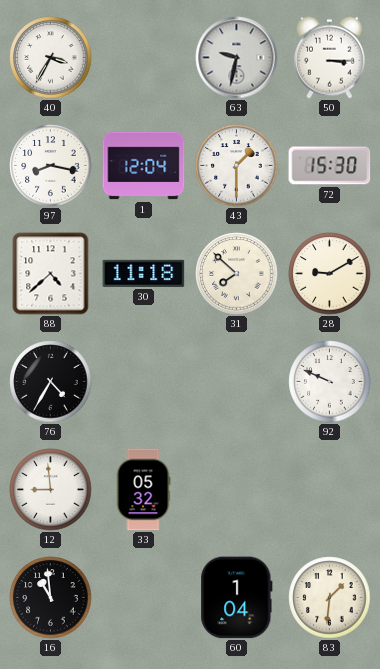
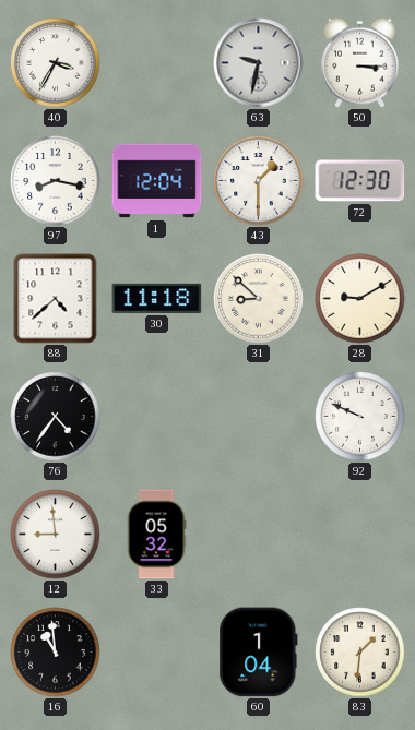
72: 15:30 -> 12:30 (360, 181)
31: 7:52 -> 8:52 (259, 299)
76: 4:35 -> 4:36 (56, 417)
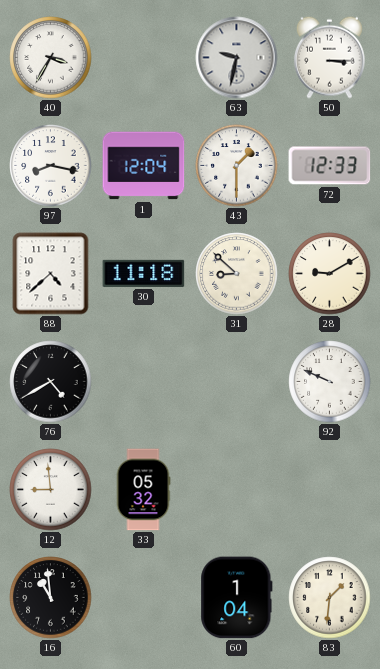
72: 12:30 -> 12:33 (330, 166)
76: 4:36 -> 4:40 (51, 382)
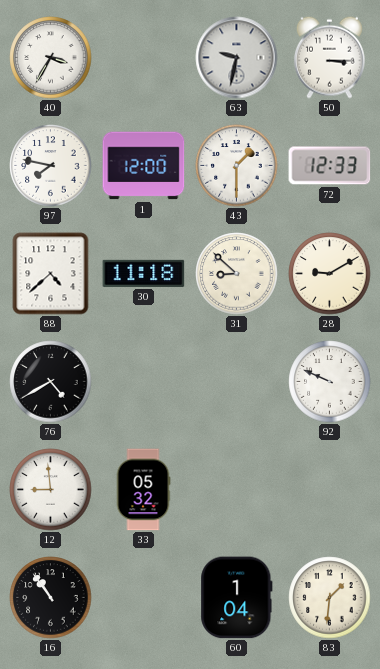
97: 8:17 -> 7:47 (51, 166)
1: 12:04 -> 12:00 (144, 166)
16: 10:59 -> 10:54 (51, 598)
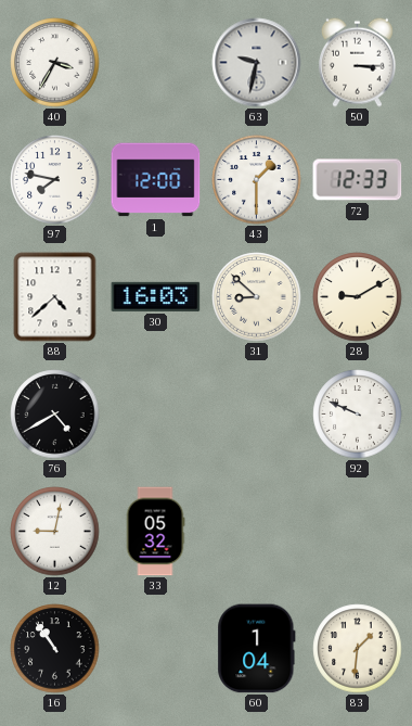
30: 11:18 -> 16:03 (156, 296)
12: 8:59 -> 9:02 (55, 532)
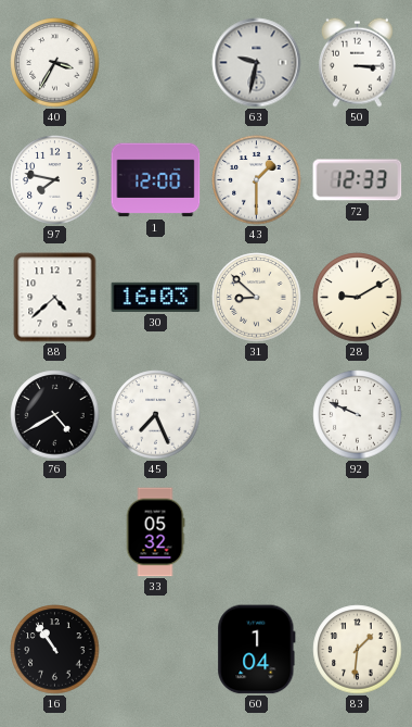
45: none -> 7:26 (156, 415)
12: 9:02 -> none (55, 532)
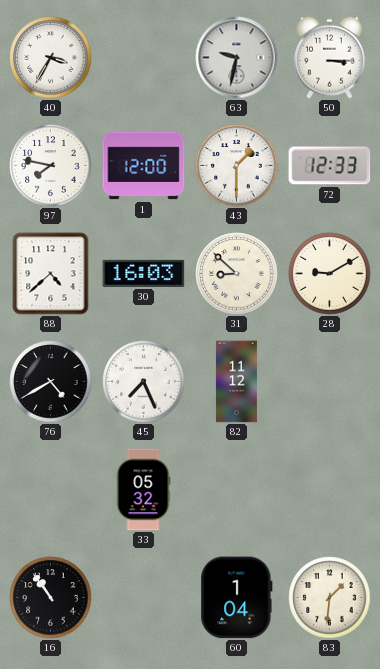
82: none -> 11:12 (236, 382)
92: 9:49 -> none (358, 415)
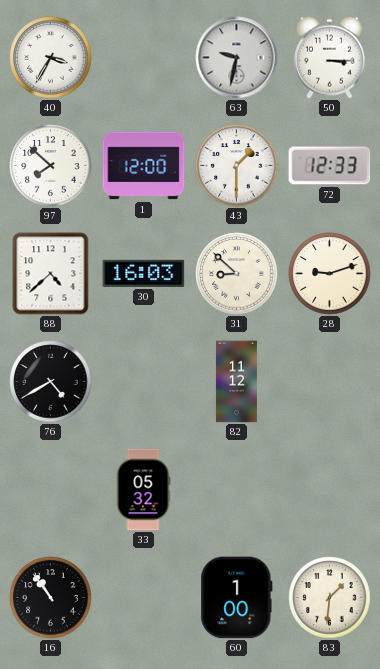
97: 7:47 -> 7:52 (51, 166)
28: 9:10 -> 9:12 (330, 274)
45: 7:26 -> none (144, 382)
60: 1:04 -> 1:00 (237, 598)
